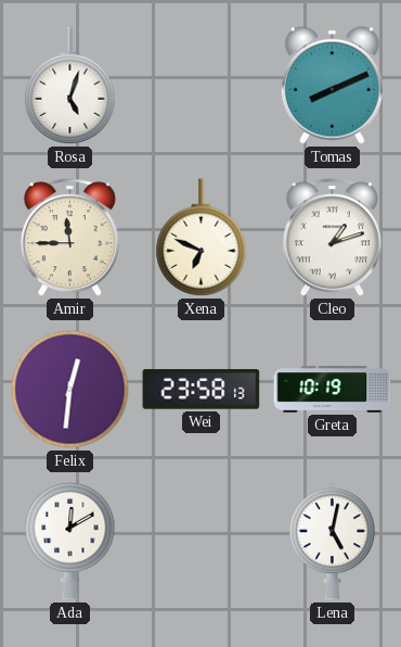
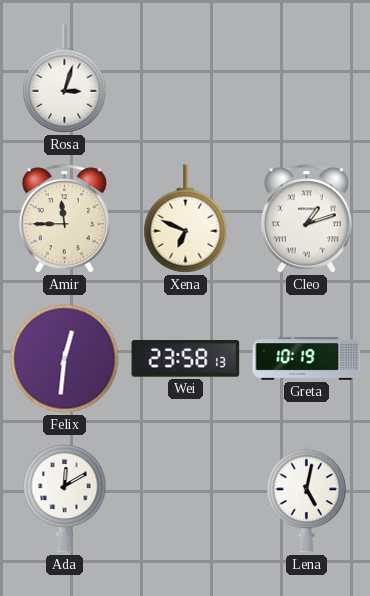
Rosa: 5:03 -> 3:03 (65, 79)
Tomas: 8:11 -> none (332, 85)
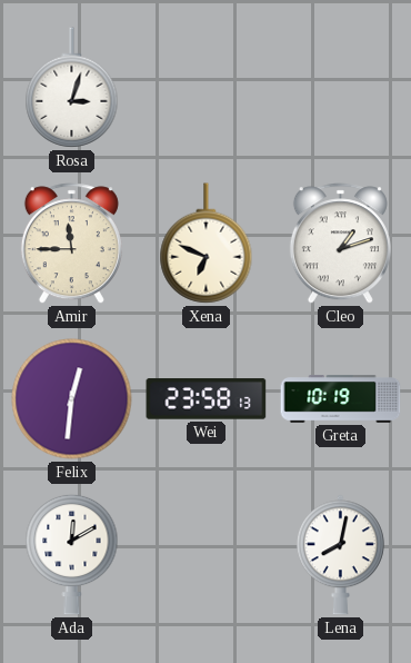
Lena: 5:02 -> 8:02 (340, 555)
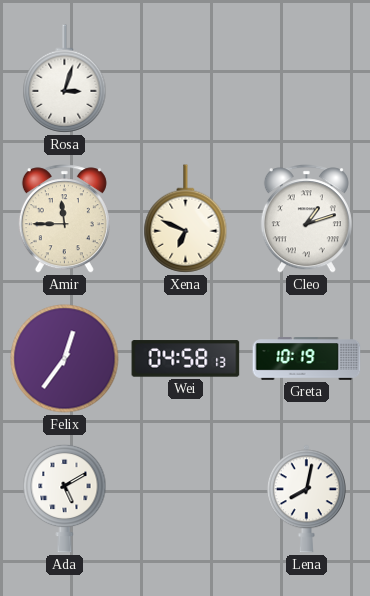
Felix: 12:31 -> 12:36 (65, 359)
Wei: 23:58 -> 04:58 (186, 359)
Ada: 12:10 -> 5:10 (65, 498)
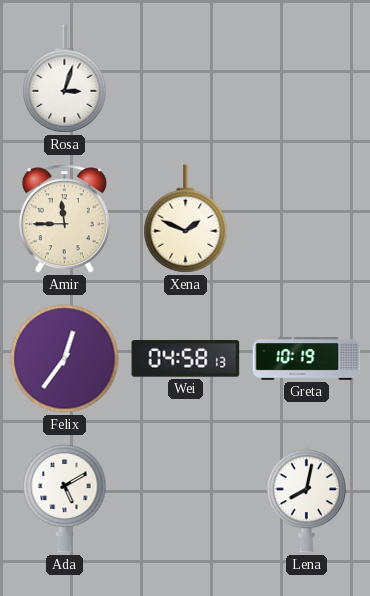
Xena: 6:49 -> 1:49 (186, 219)
Cleo: 1:12 -> none (306, 219)
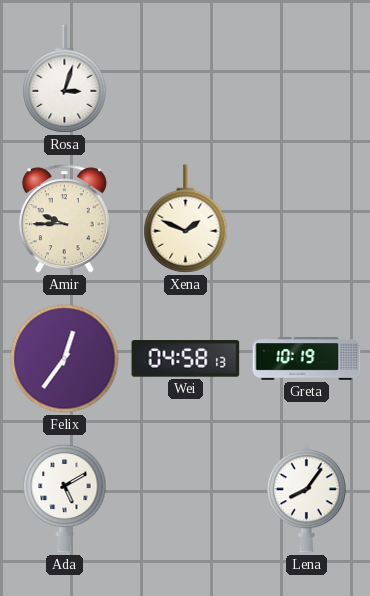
Amir: 11:45 -> 9:45 (64, 219)
Lena: 8:02 -> 8:06 (306, 499)
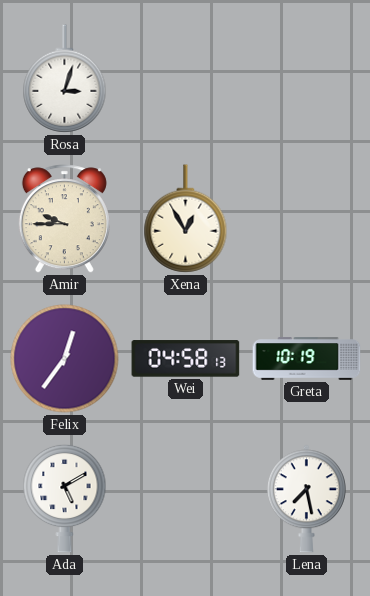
Xena: 1:49 -> 12:55 (186, 219)
Lena: 8:06 -> 7:28 (306, 499)
